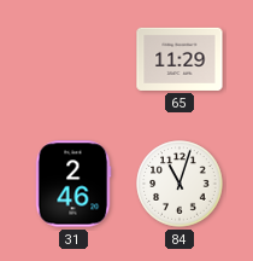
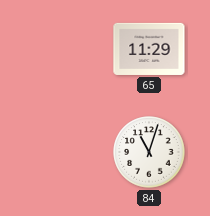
31: 2:46 -> none (73, 184)
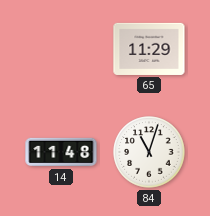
14: none -> 11:48 (61, 152)
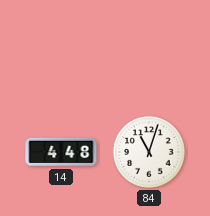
65: 11:29 -> none (149, 49)
14: 11:48 -> 4:48 (61, 152)
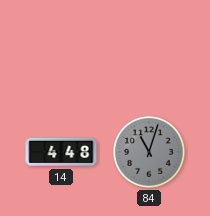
84 dial: white -> grey (149, 152)
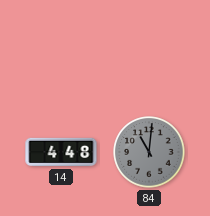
84: 11:03 -> 11:01 (149, 152)
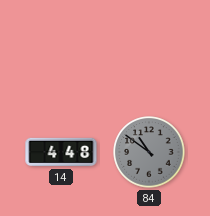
84: 11:01 -> 10:51 (149, 152)
